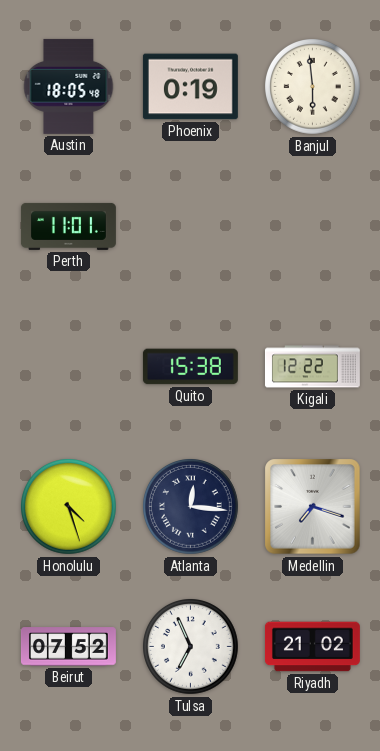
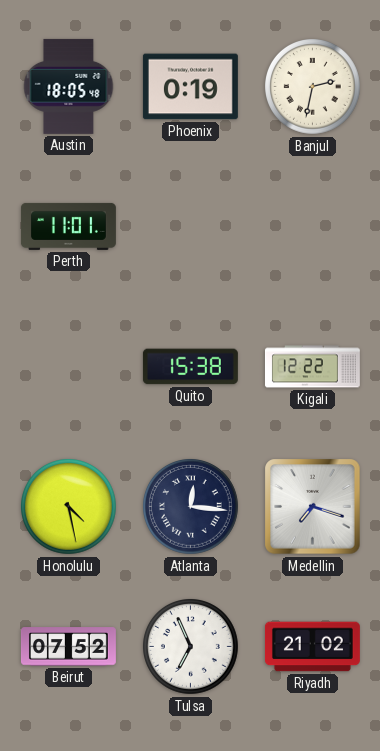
Banjul: 5:59 -> 2:32 (313, 87)
Honolulu: 4:27 -> 4:28 (69, 507)
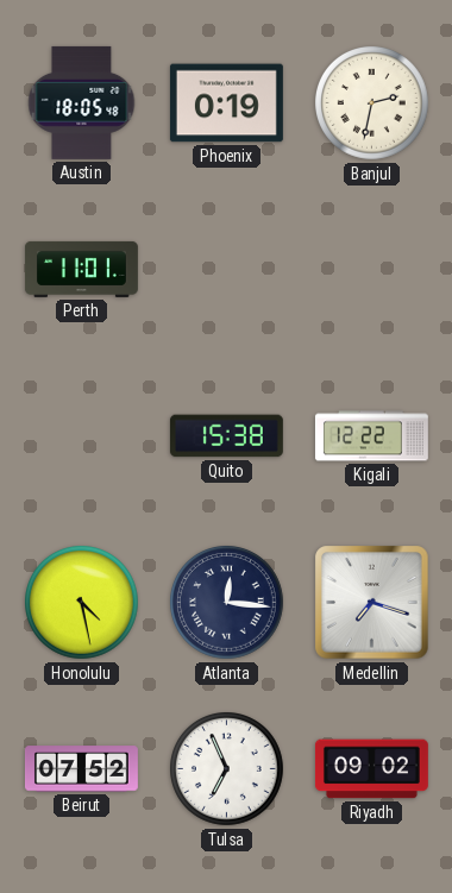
Riyadh: 21:02 -> 09:02 (371, 769)
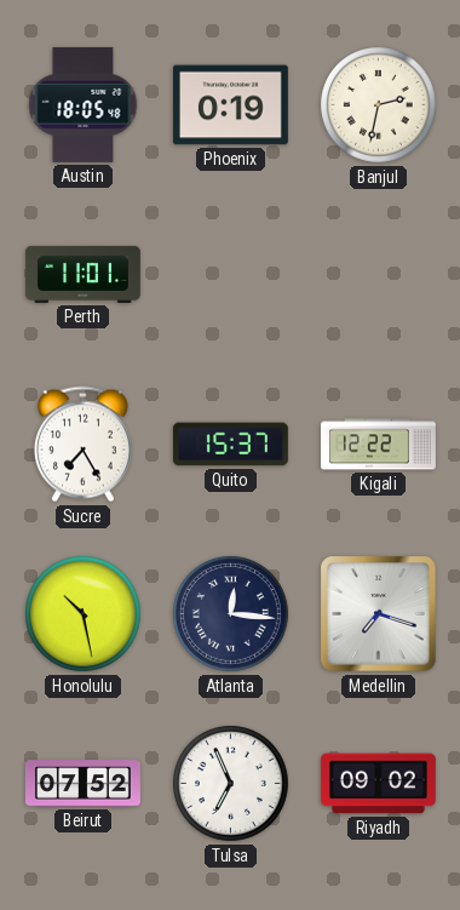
Sucre: none -> 7:25 (82, 445)
Quito: 15:38 -> 15:37 (230, 445)
Honolulu: 4:28 -> 10:28 (84, 614)
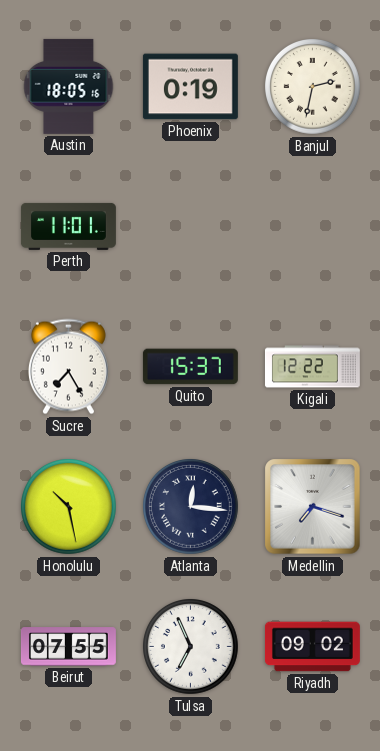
Austin: 18:05:48 -> 18:05:16 (69, 86)
Beirut: 07:52 -> 07:55 (68, 647)
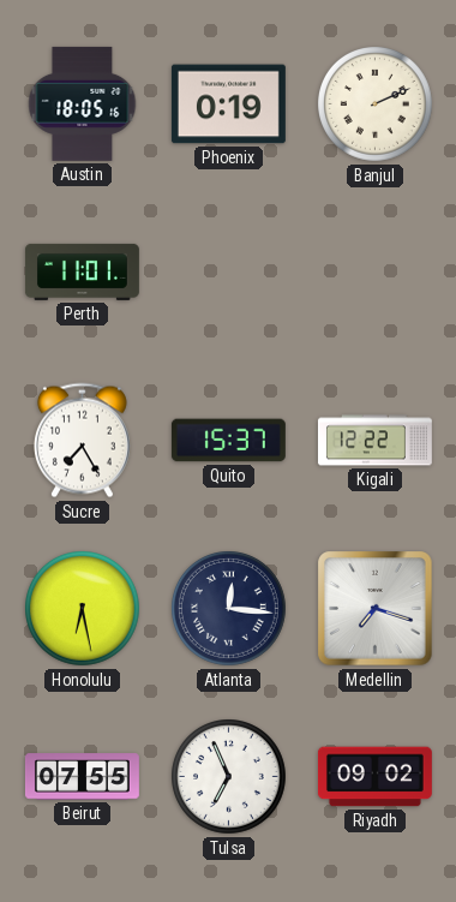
Banjul: 2:32 -> 2:11 (376, 104)
Honolulu: 10:28 -> 6:28 (83, 609)
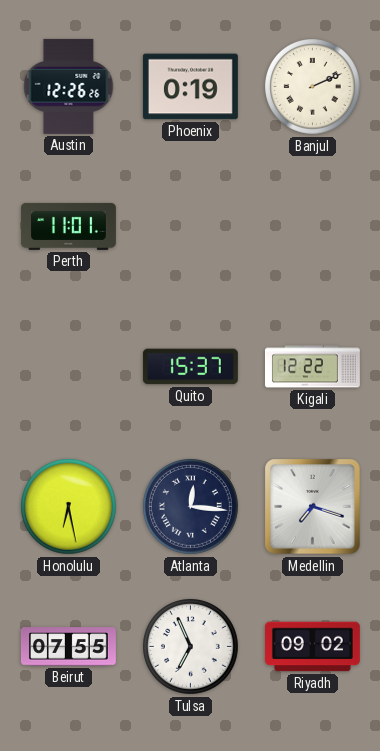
Austin: 18:05 -> 12:26 (69, 86)
Sucre: 7:25 -> none (82, 441)
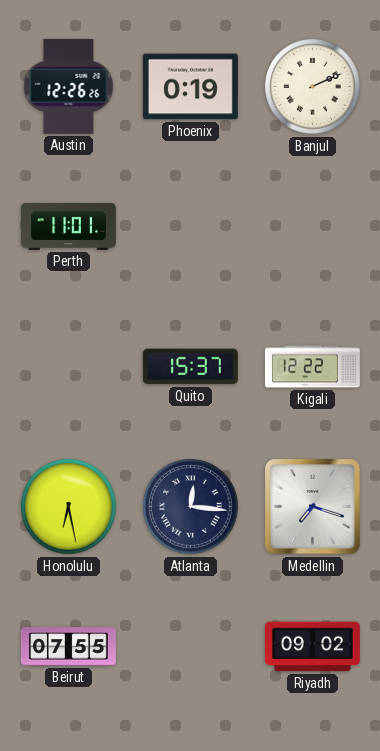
Tulsa: 6:56 -> none (191, 647)
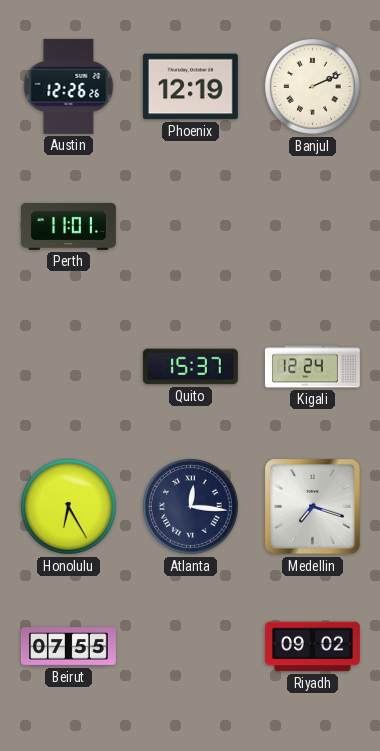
Phoenix: 0:19 -> 12:19 (190, 87)
Kigali: 12:22 -> 12:24 (312, 367)
Honolulu: 6:28 -> 6:25 (69, 507)
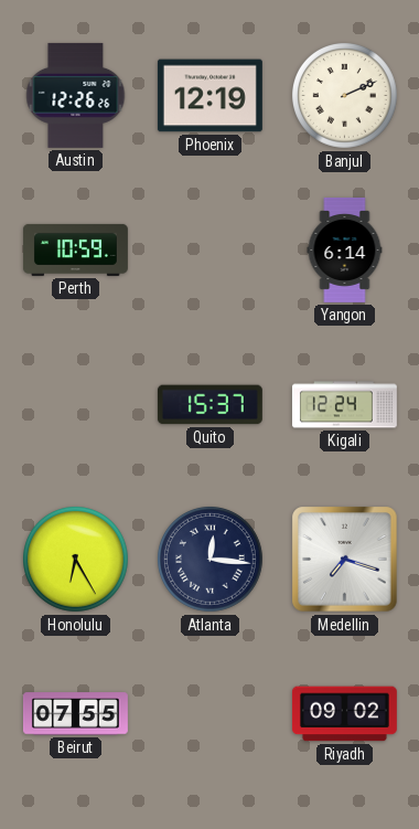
Perth: 11:01 -> 10:59 (75, 249)
Yangon: none -> 6:14 (345, 249)
